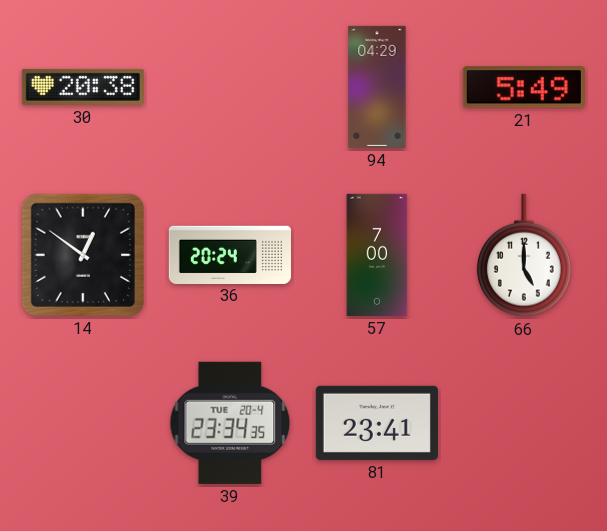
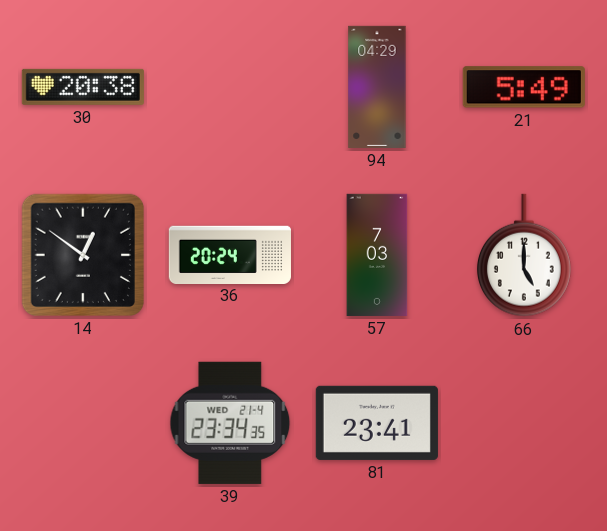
57: 7:00 -> 7:03 (377, 255)
39 date: TUE 20-4 -> WED 21-4 (230, 423)
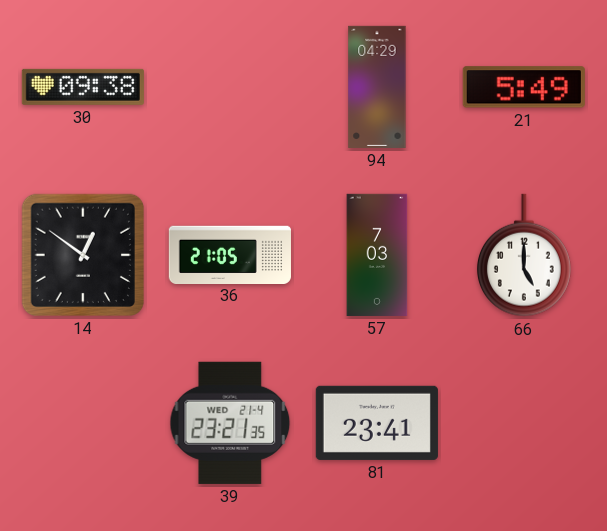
30: 20:38 -> 09:38 (83, 87)
36: 20:24 -> 21:05 (230, 254)
39: 23:34 -> 23:21 (230, 423)
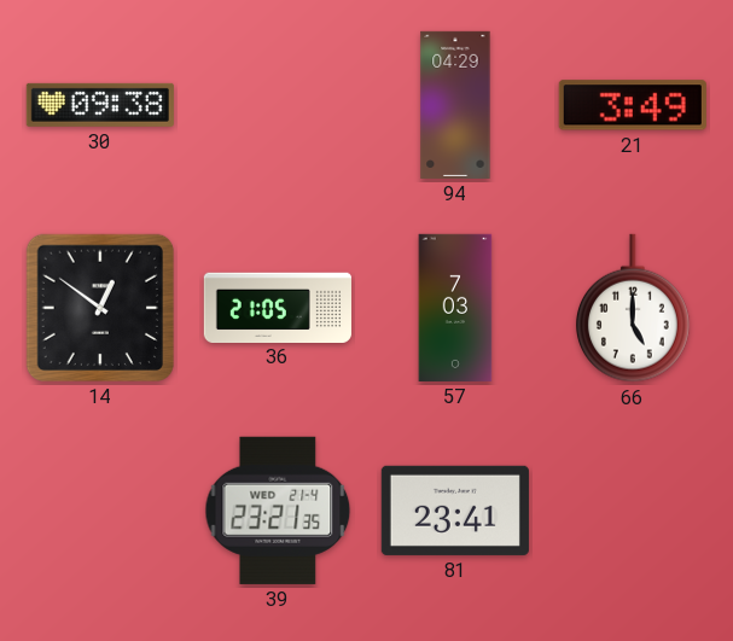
21: 5:49 -> 3:49 (633, 105)
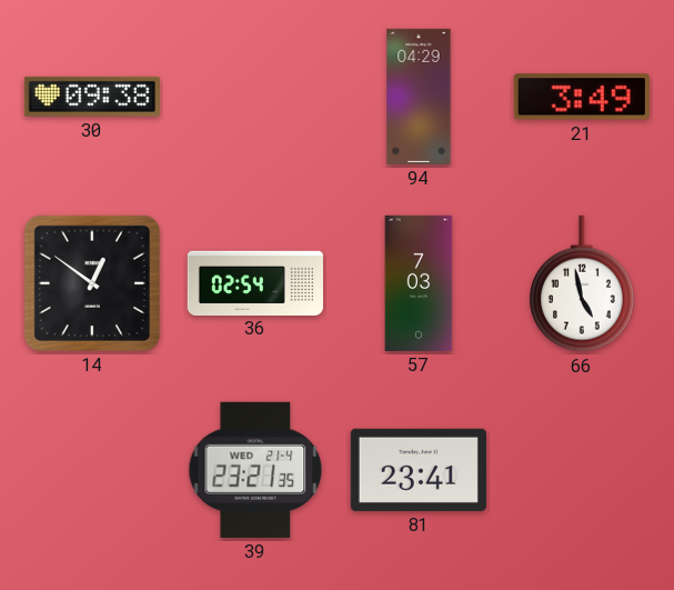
36: 21:05 -> 02:54 (255, 282)
66: 5:00 -> 4:58 (582, 283)
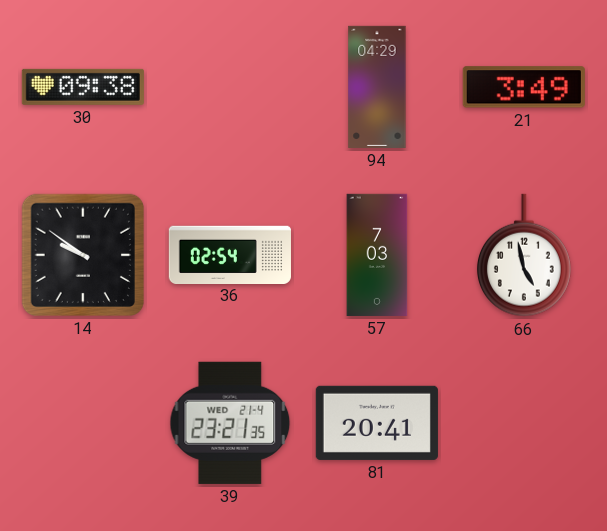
14: 12:51 -> 9:51 (83, 255)
81: 23:41 -> 20:41 (377, 423)
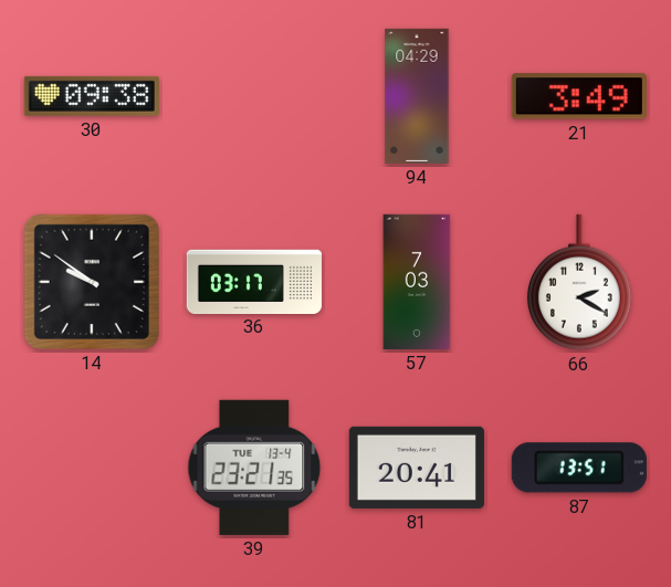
36: 02:54 -> 03:17 (254, 281)
66: 4:58 -> 2:20 (579, 282)
39 date: WED 21-4 -> TUE 13-4 (254, 468)
87: none -> 13:51 (579, 468)
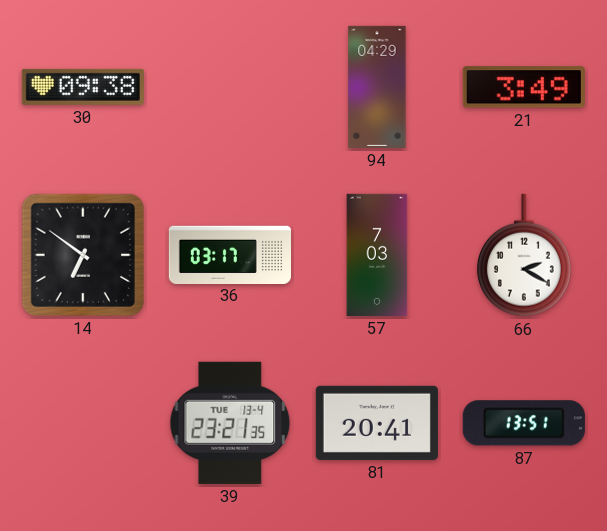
14: 9:51 -> 6:51 (83, 255)
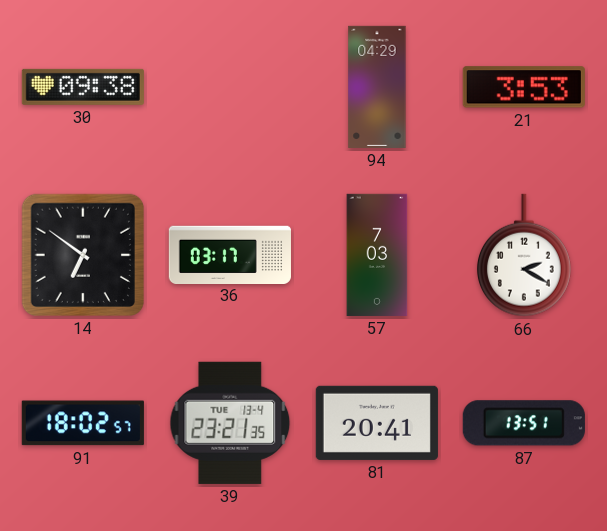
21: 3:49 -> 3:53 (524, 87)
91: none -> 18:02 (83, 423)
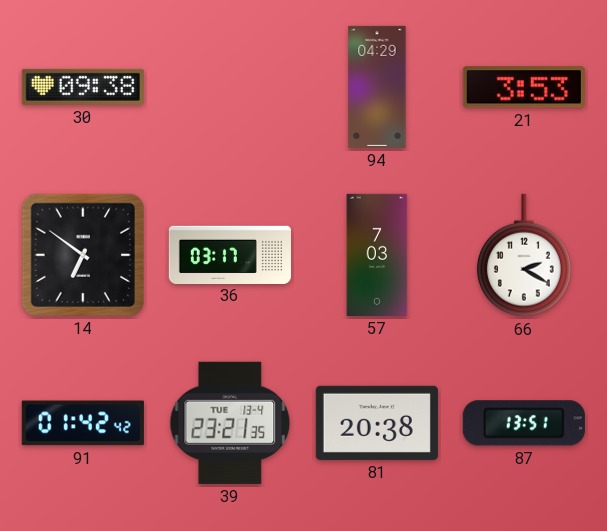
91: 18:02 -> 01:42 (83, 423)
81: 20:41 -> 20:38 (377, 423)
